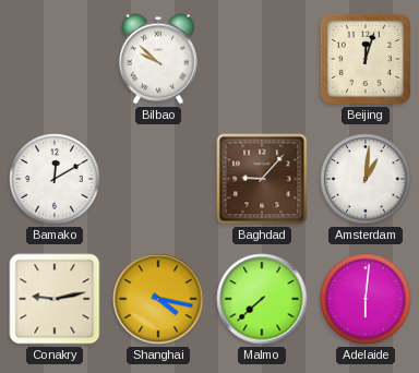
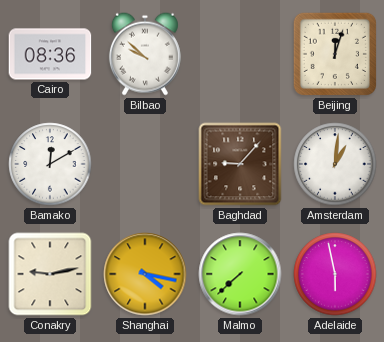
Cairo: none -> 08:36 (50, 54)
Adelaide: 6:01 -> 5:58 (335, 274)
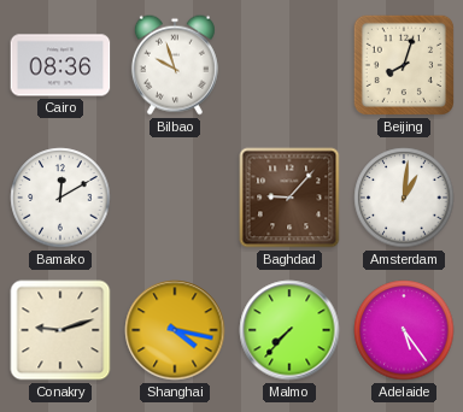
Bilbao: 9:52 -> 9:57 (175, 65)
Beijing: 12:03 -> 8:03 (404, 65)
Conakry: 9:13 -> 9:12 (60, 330)
Malmo: 7:38 -> 7:37 (289, 330)
Adelaide: 5:58 -> 5:24 (404, 330)
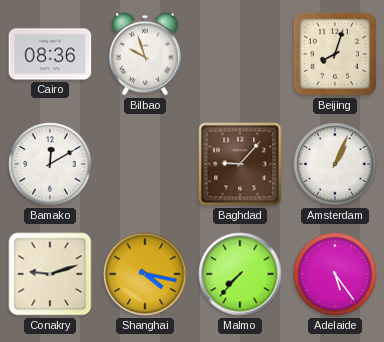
Amsterdam: 1:01 -> 1:04 (335, 164)
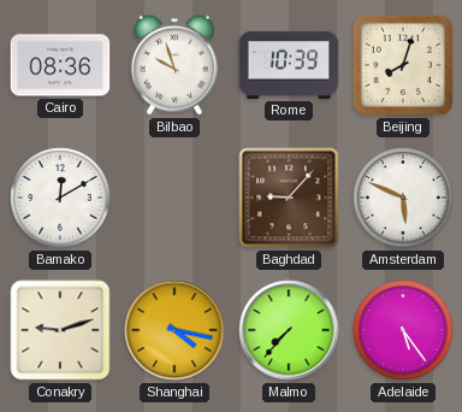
Rome: none -> 10:39 (289, 65)
Amsterdam: 1:04 -> 5:49 (403, 198)
